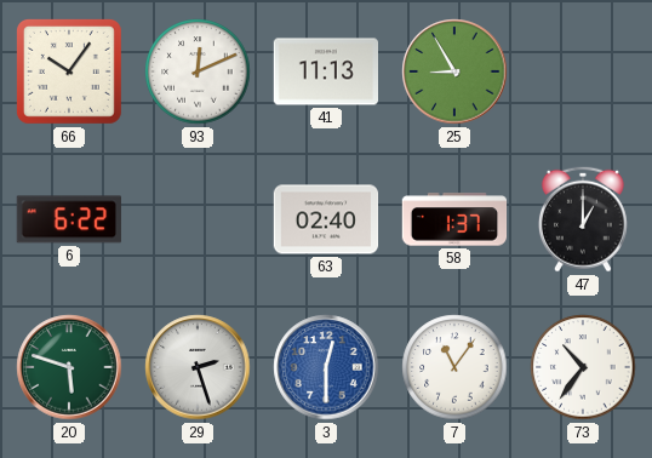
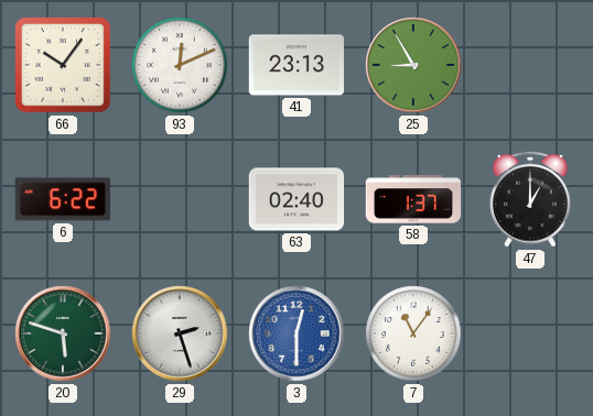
41: 11:13 -> 23:13 (295, 65)
73: 10:36 -> none (583, 367)
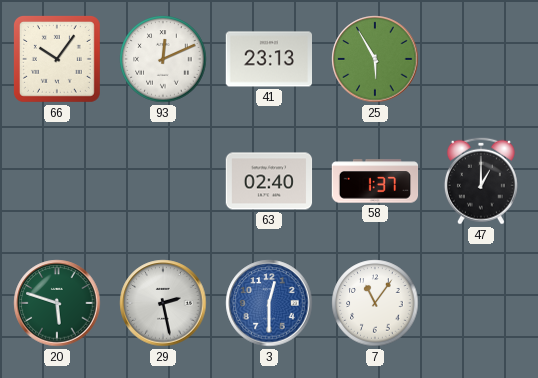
25: 8:55 -> 5:55 (375, 59)
6: 6:22 -> none (62, 199)
29: 2:27 -> 2:28 (163, 303)
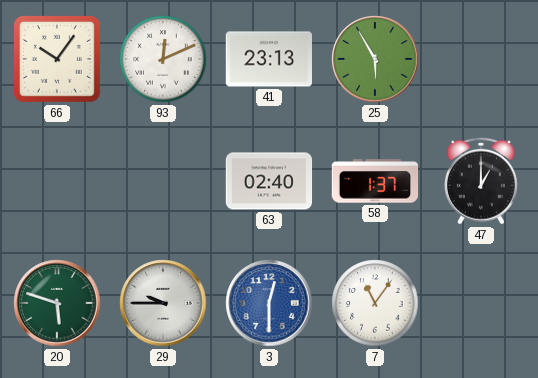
29: 2:28 -> 9:45 (163, 303)
